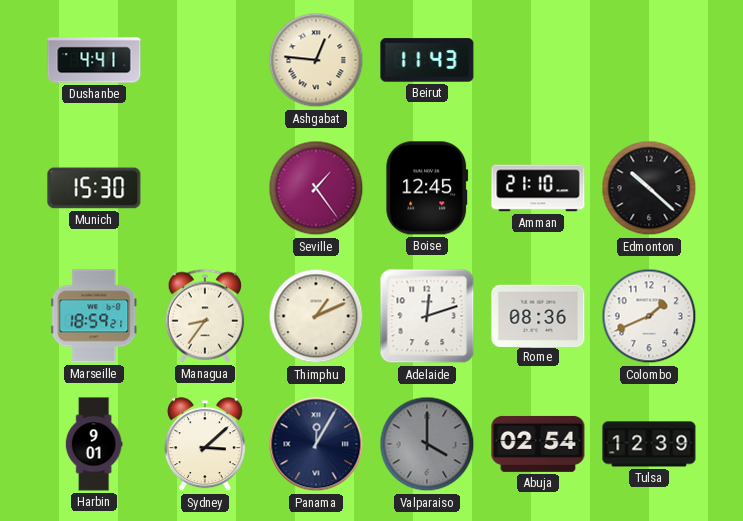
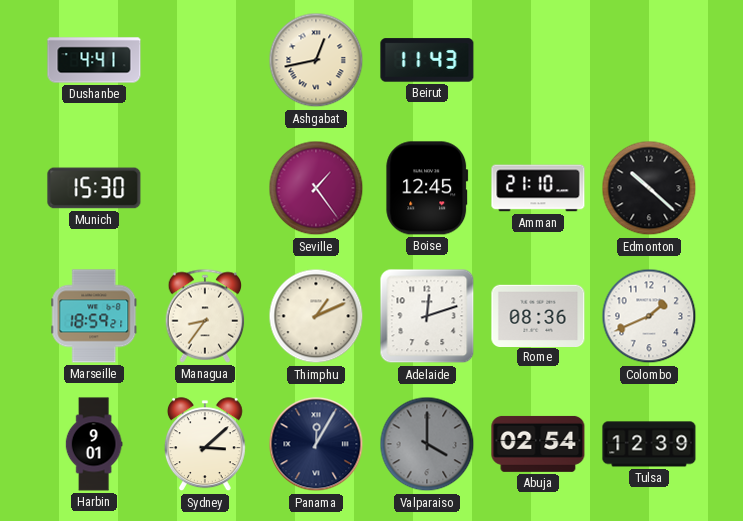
Ashgabat: 12:46 -> 12:43 (316, 60)
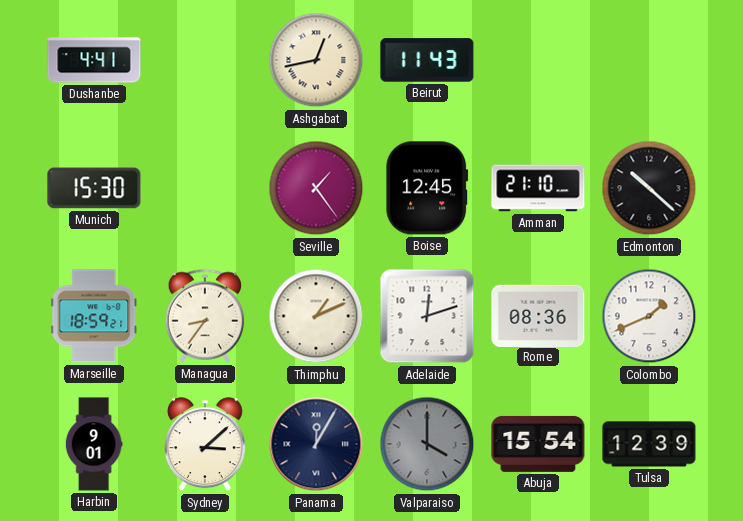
Abuja: 02:54 -> 15:54 (538, 444)
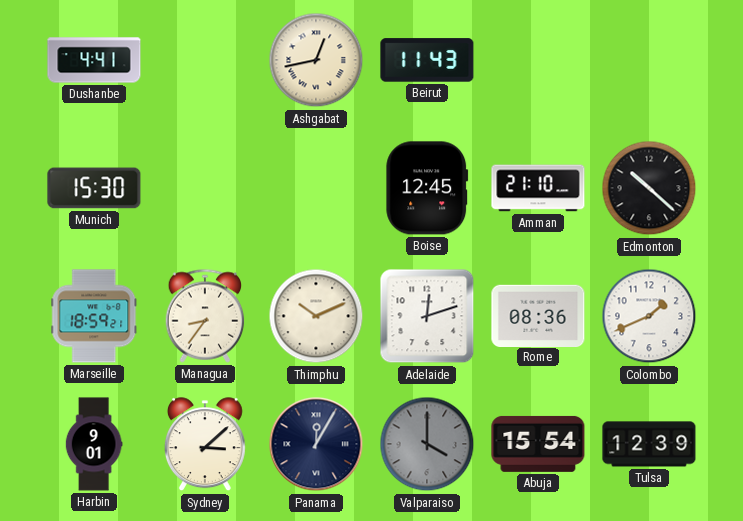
Seville: 1:24 -> none (316, 188)
Thimphu: 1:11 -> 10:11 (316, 316)
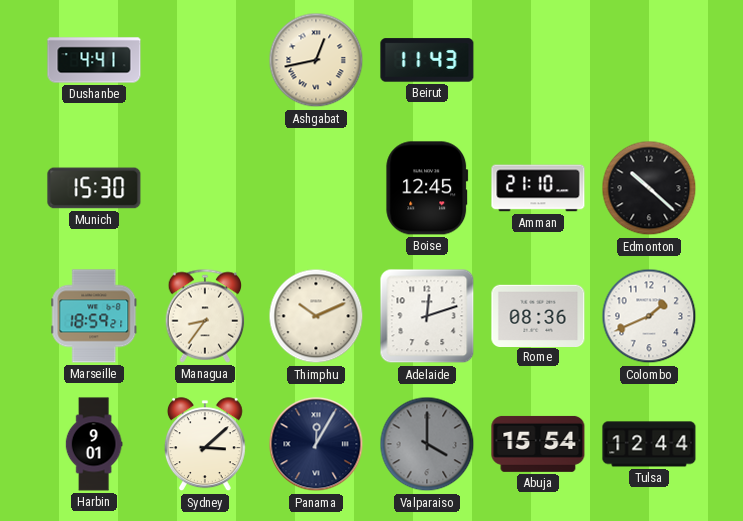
Tulsa: 12:39 -> 12:44 (649, 444)
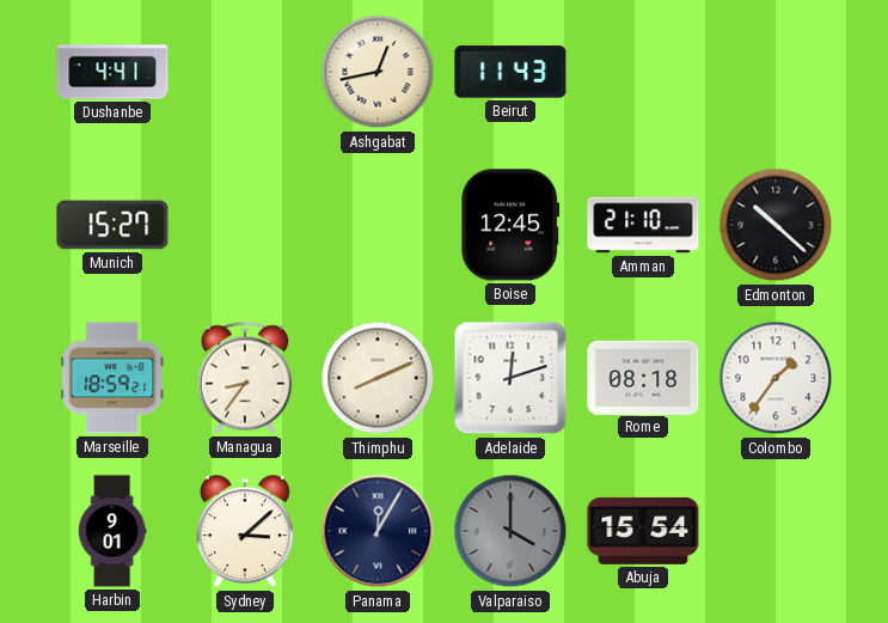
Munich: 15:30 -> 15:27 (112, 225)
Thimphu: 10:11 -> 8:11 (378, 378)
Rome: 08:36 -> 08:18 (643, 377)
Colombo: 1:41 -> 1:36 (776, 378)
Tulsa: 12:44 -> none (649, 444)
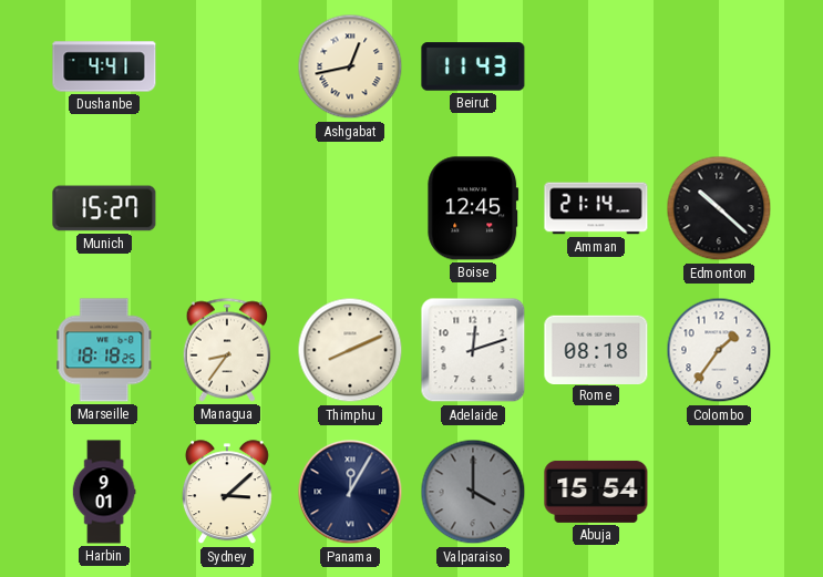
Amman: 21:10 -> 21:14 (596, 208)
Marseille: 18:59 -> 18:18 (104, 350)
